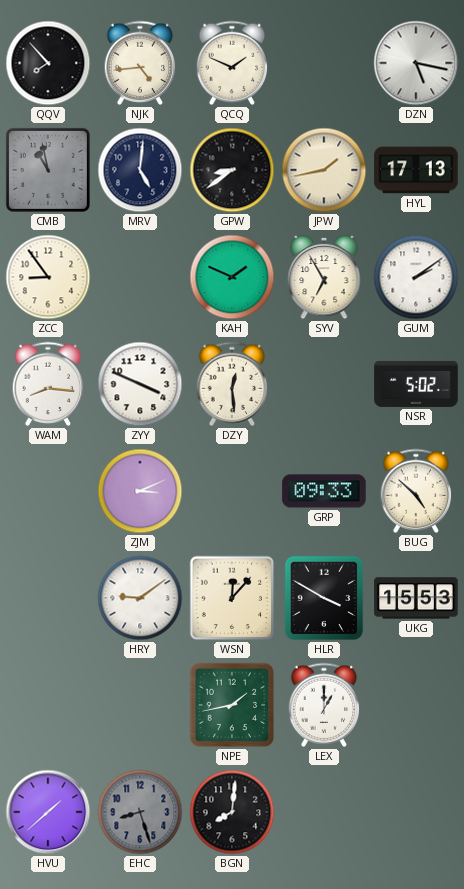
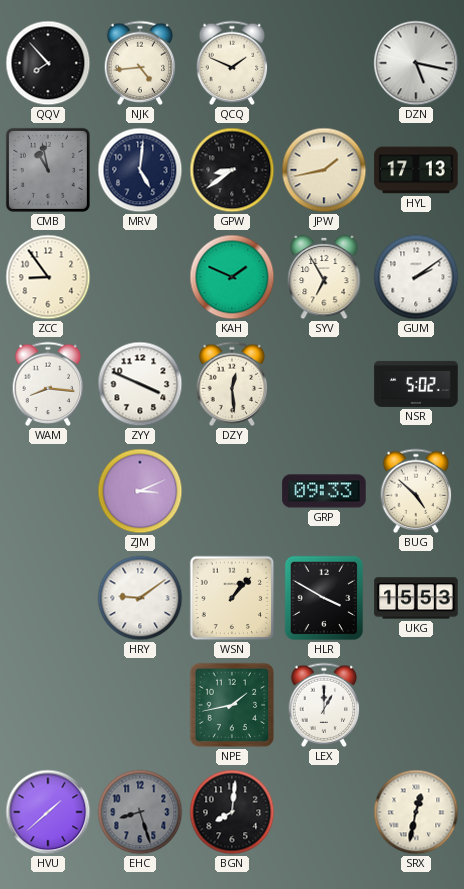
WSN: 12:07 -> 1:07 (232, 598)
SRX: none -> 12:32 (416, 812)
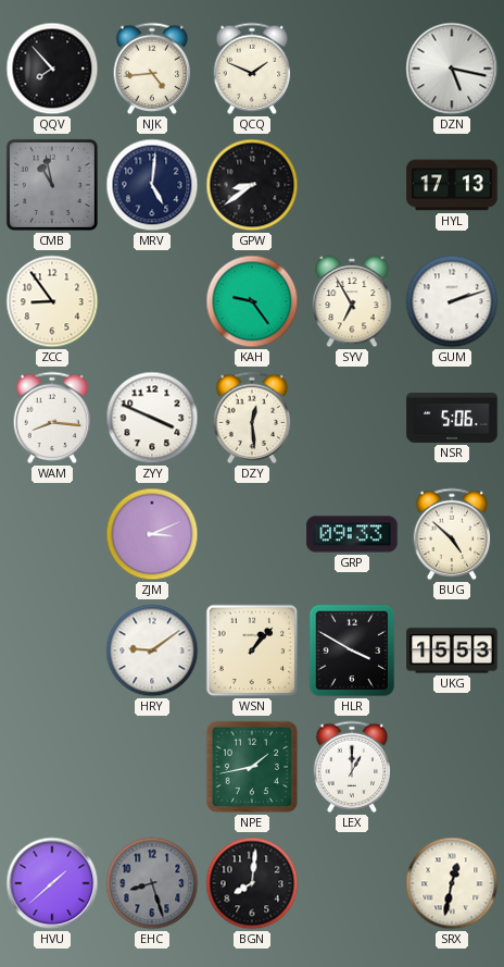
JPW: 1:43 -> none (324, 170)
KAH: 1:49 -> 9:24 (252, 301)
GUM: 2:09 -> 2:12 (452, 301)
NSR: 5:02 -> 5:06 (452, 418)
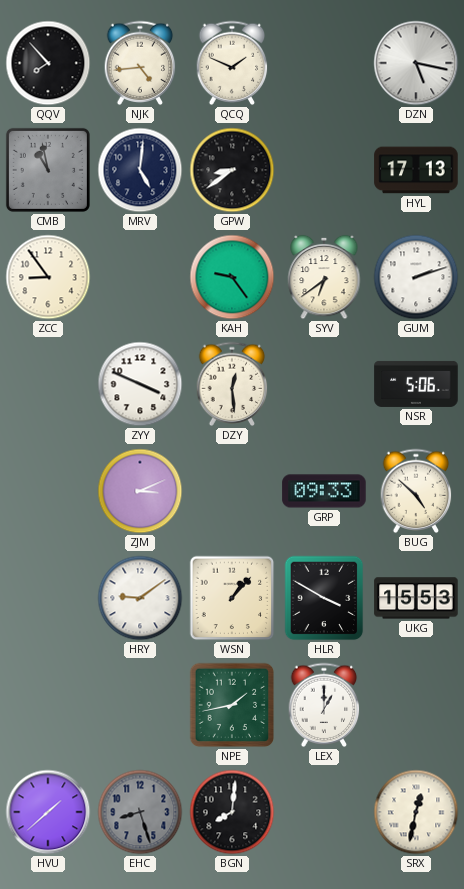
SYV: 6:55 -> 6:39 (324, 277)
WAM: 8:16 -> none (52, 418)
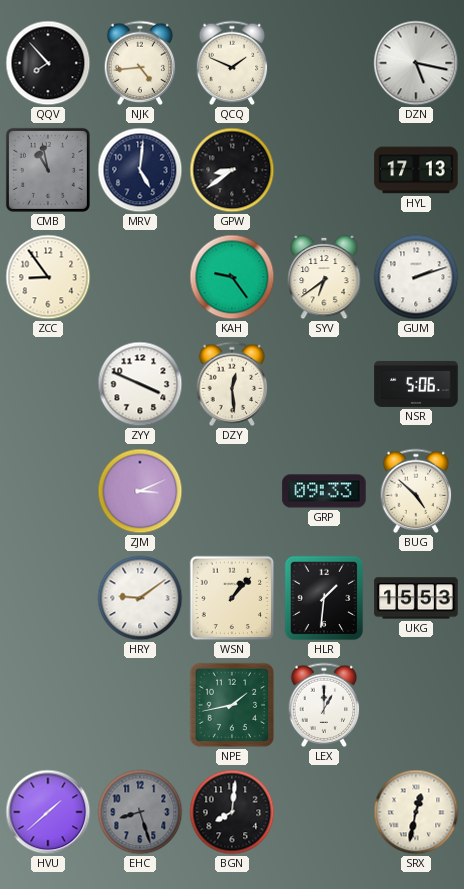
HLR: 3:50 -> 1:31 (324, 598)
